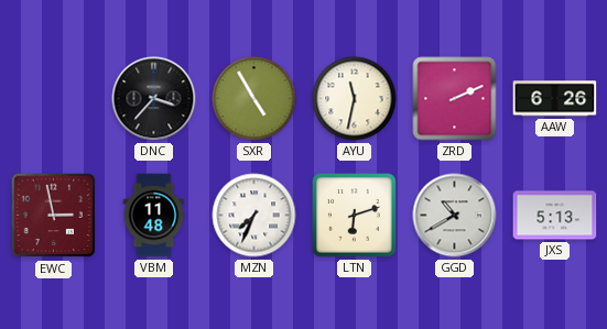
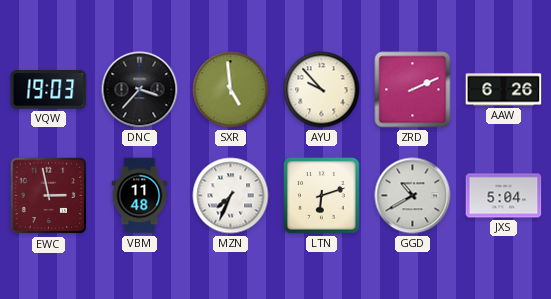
VQW: none -> 19:03 (49, 90)
SXR: 4:55 -> 4:59 (231, 90)
AYU: 11:32 -> 9:53 (322, 90)
JXS: 5:13 -> 5:04 (504, 196)
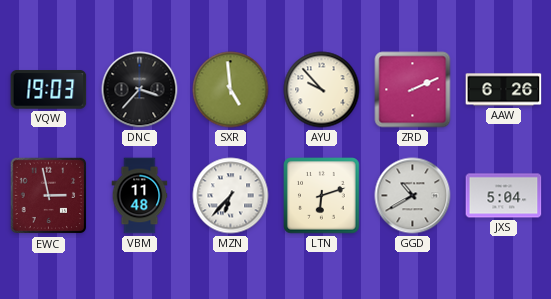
MZN: 7:34 -> 6:37 (231, 196)
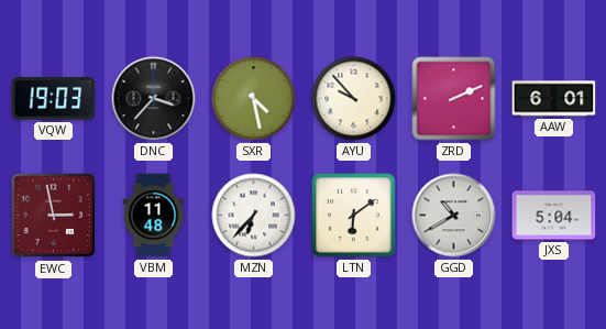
SXR: 4:59 -> 4:28 (254, 99)
AAW: 6:26 -> 6:01 (554, 99)
LTN: 6:12 -> 6:09 (354, 216)
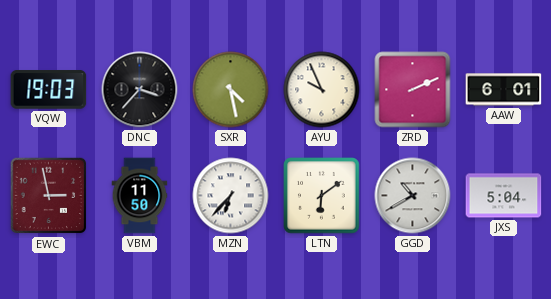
AYU: 9:53 -> 9:56 (322, 90)
VBM: 11:48 -> 11:50 (140, 196)
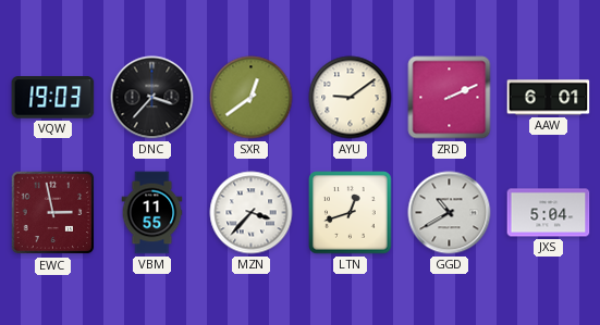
SXR: 4:28 -> 12:39 (252, 98)
AYU: 9:56 -> 9:09 (351, 98)
VBM: 11:50 -> 11:55 (152, 213)
MZN: 6:37 -> 3:37 (252, 213)
LTN: 6:09 -> 12:42 (351, 213)
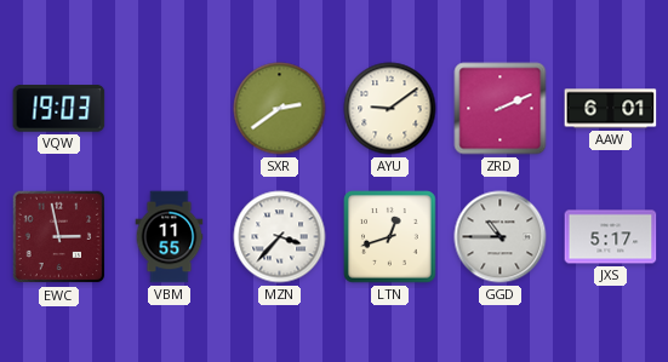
DNC: 3:37 -> none (152, 98)
SXR: 12:39 -> 2:39 (280, 109)
GGD: 10:40 -> 10:45 (501, 237)
JXS: 5:04 -> 5:17 (611, 237)
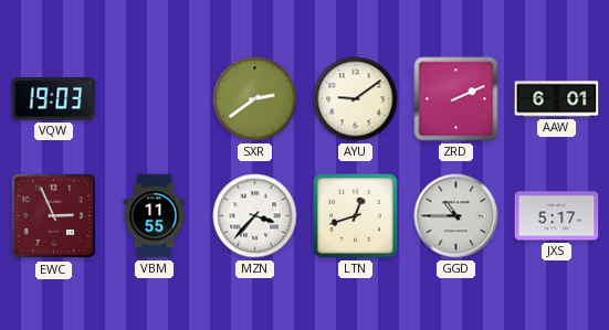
EWC: 2:58 -> 2:56 (54, 216)
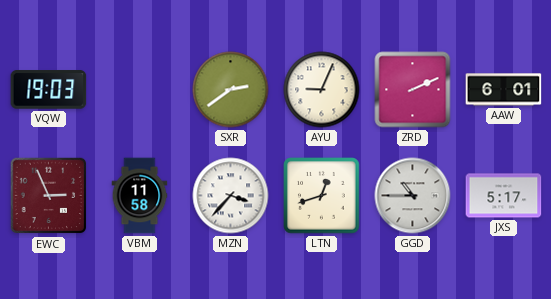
AYU: 9:09 -> 9:04 (322, 90)
VBM: 11:55 -> 11:58 (140, 196)
